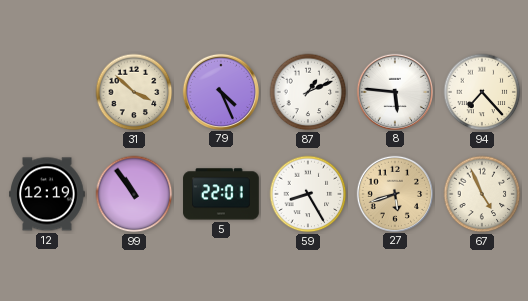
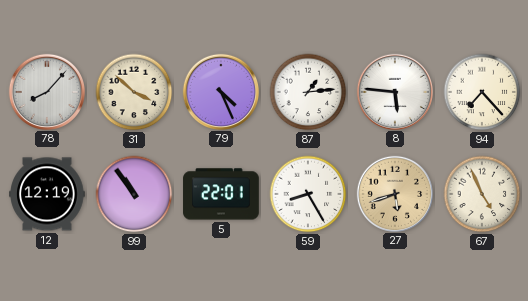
78: none -> 8:07 (46, 91)
87: 1:11 -> 1:14 (308, 92)
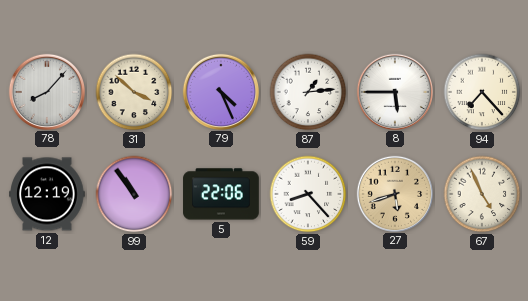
8: 5:46 -> 5:45 (394, 91)
5: 22:01 -> 22:06 (221, 194)
59: 8:25 -> 8:23 (308, 194)
